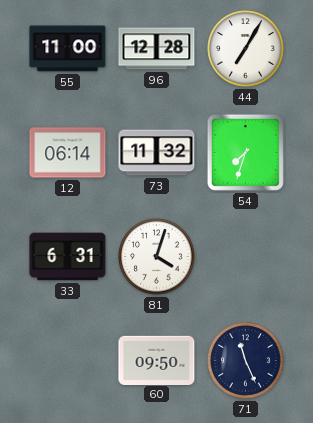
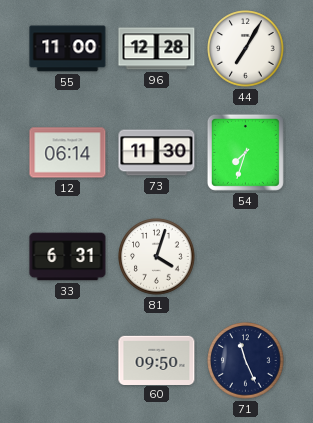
73: 11:32 -> 11:30 (157, 153)
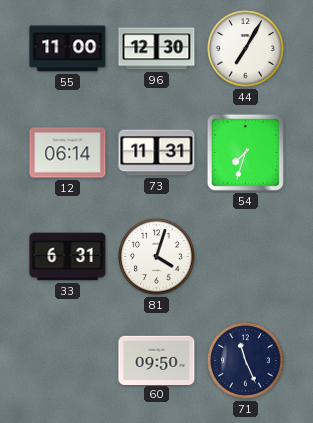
96: 12:28 -> 12:30 (157, 49)
73: 11:30 -> 11:31 (157, 153)
